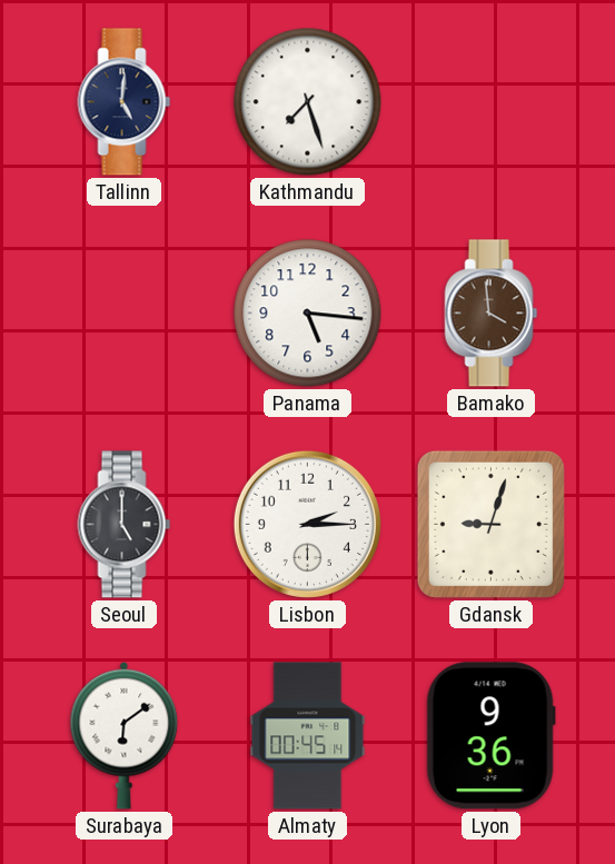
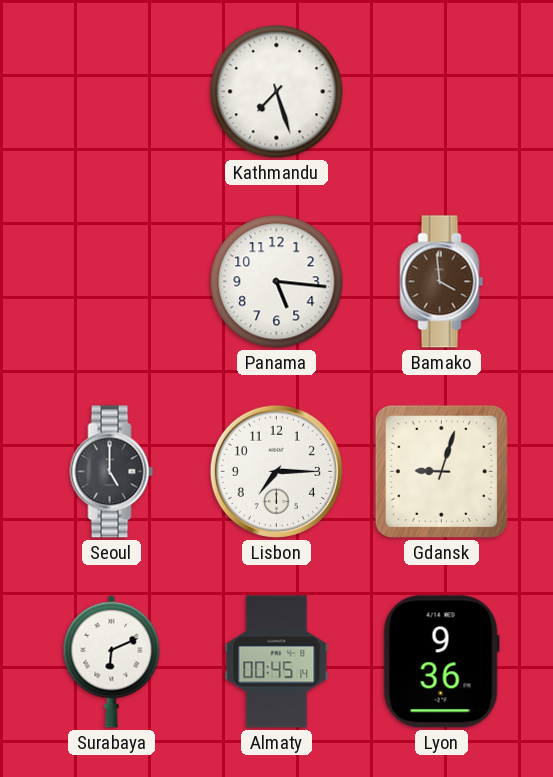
Tallinn: 5:01 -> none (125, 102)
Lisbon: 2:15 -> 7:15 (276, 471)
Surabaya: 6:09 -> 6:11 (112, 661)
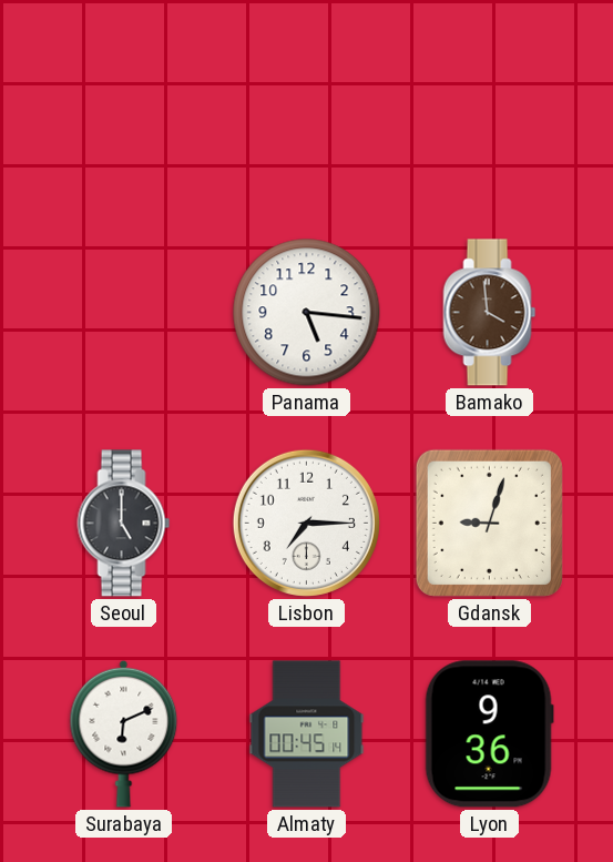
Kathmandu: 7:27 -> none (277, 92)
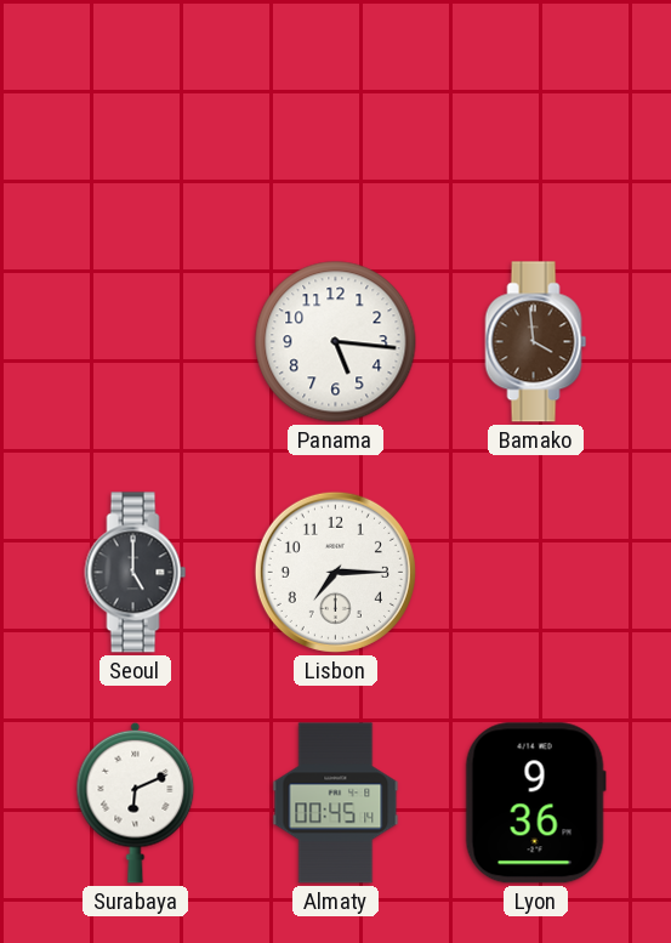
Gdansk: 9:03 -> none (489, 523)
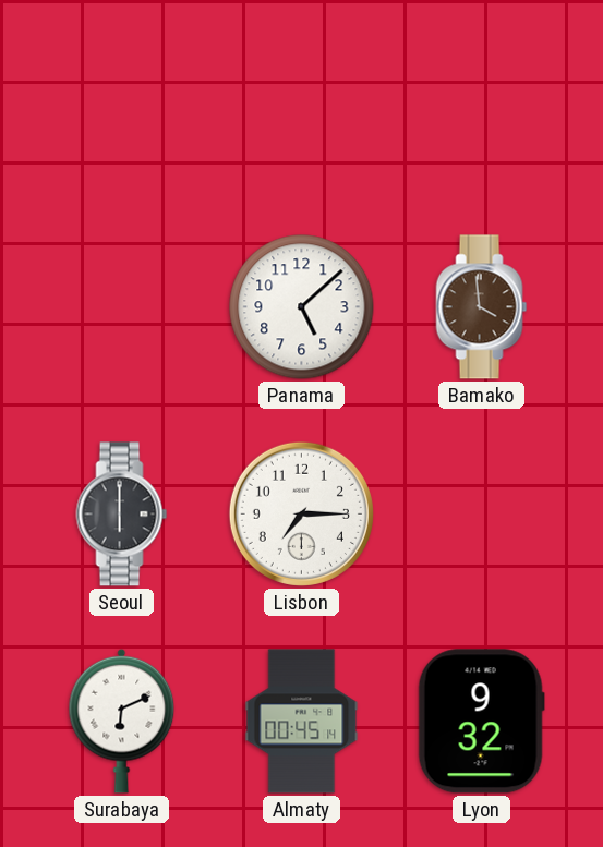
Panama: 5:16 -> 5:08 (302, 307)
Seoul: 5:00 -> 6:00 (122, 515)
Lyon: 9:36 -> 9:32 (481, 722)
